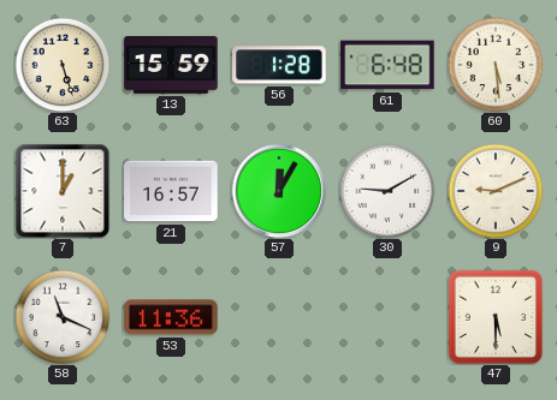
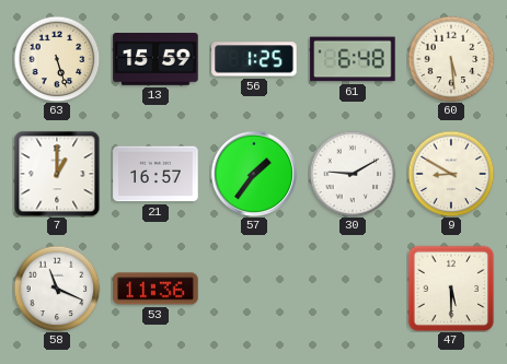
56: 1:28 -> 1:25 (254, 59)
57: 12:05 -> 1:36 (254, 174)
9: 9:11 -> 8:50 (451, 174)
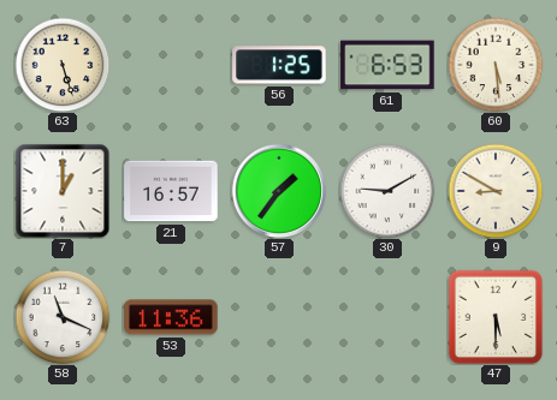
13: 15:59 -> none (155, 60)
61: 6:48 -> 6:53 (387, 65)
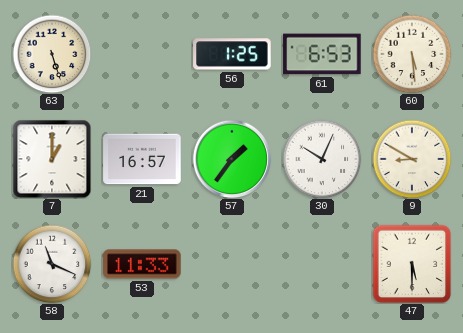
30: 9:10 -> 10:04 (322, 159)
53: 11:36 -> 11:33 (142, 264)
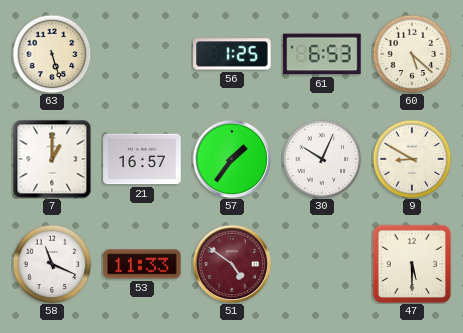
60: 5:29 -> 5:22 (412, 54)
51: none -> 4:51 (232, 264)
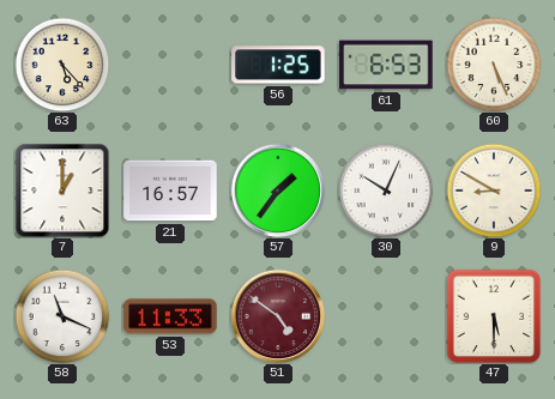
63: 5:27 -> 5:23 (62, 65)
60: 5:22 -> 5:26 (494, 65)
